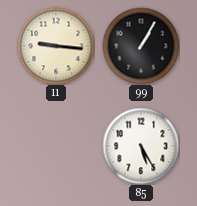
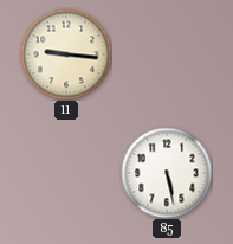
99: 1:05 -> none (141, 46)
85: 5:25 -> 5:28 (167, 173)
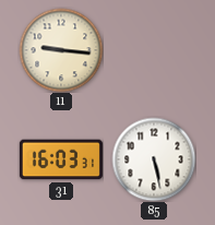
31: none -> 16:03 (61, 159)
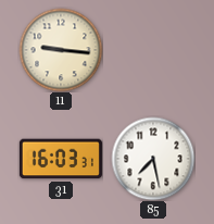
85: 5:28 -> 7:28 (153, 159)
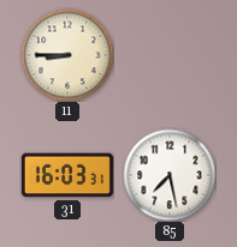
11: 9:16 -> 8:45 (67, 55)
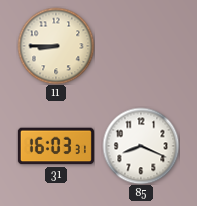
85: 7:28 -> 8:19 (141, 146)
